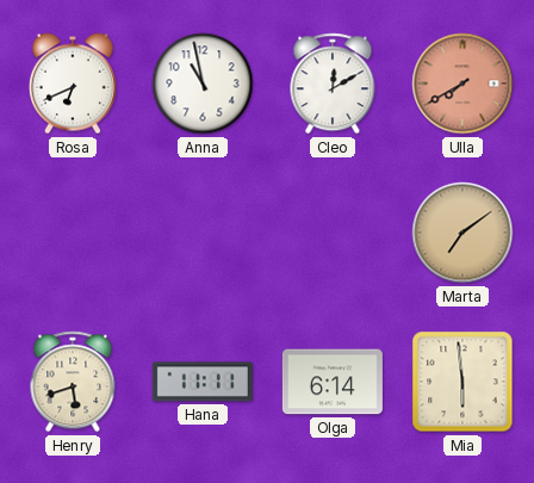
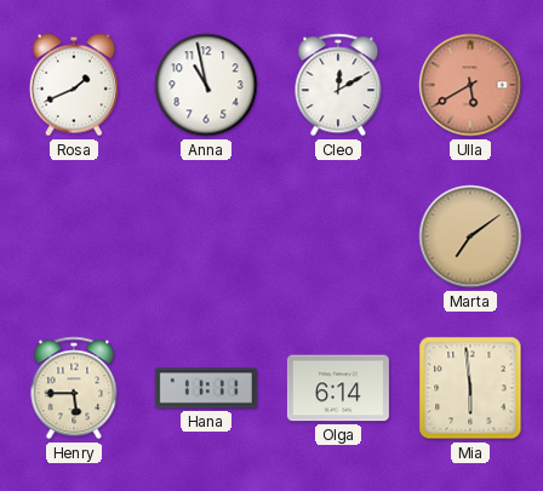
Rosa: 6:41 -> 1:41 (74, 85)
Ulla: 7:40 -> 5:40 (470, 85)
Henry: 5:42 -> 5:45 (74, 388)
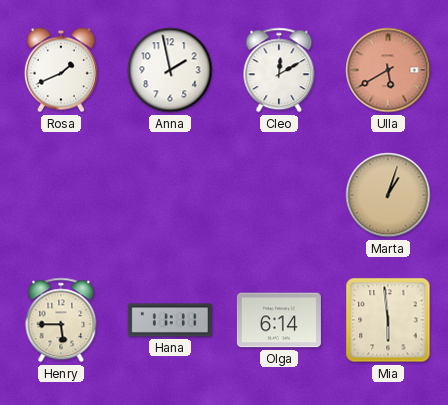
Anna: 10:58 -> 1:58 (170, 70)
Marta: 7:09 -> 1:03 (388, 195)
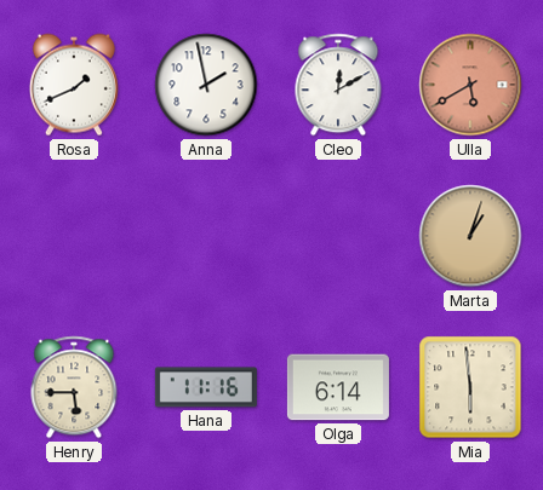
Hana: 11:11 -> 11:16 (206, 387)
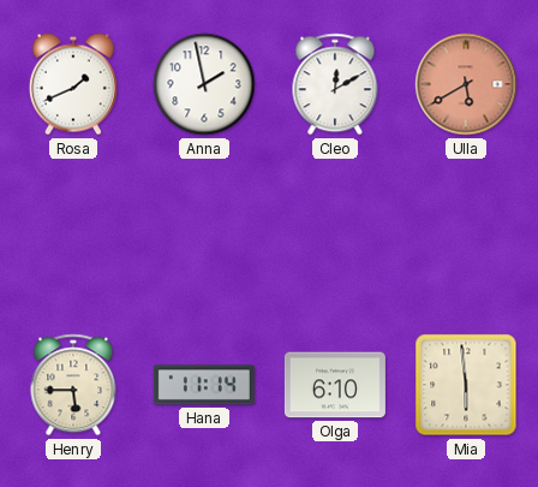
Marta: 1:03 -> none (470, 236)
Hana: 11:16 -> 11:14 (204, 385)
Olga: 6:14 -> 6:10 (335, 385)
